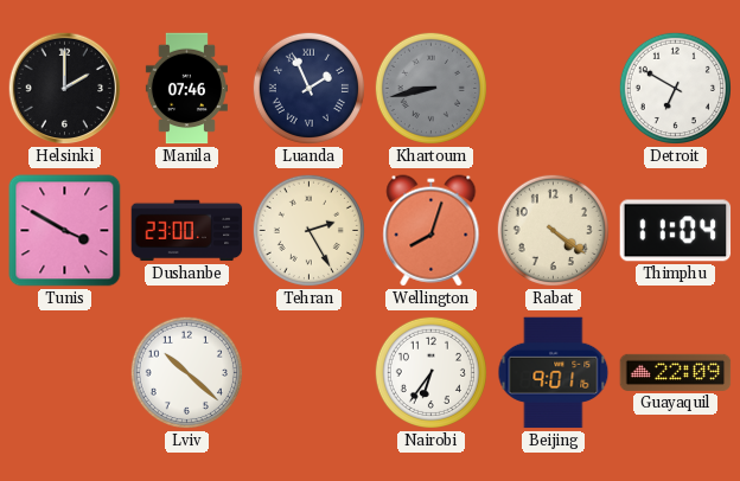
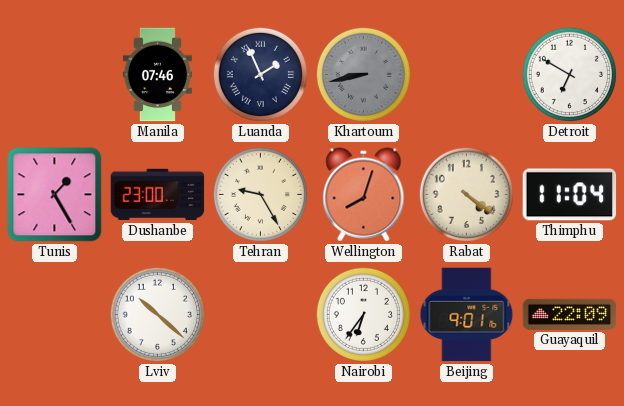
Helsinki: 2:00 -> none (65, 89)
Tunis: 3:50 -> 1:25 (55, 195)
Tehran: 2:25 -> 9:25 (260, 194)
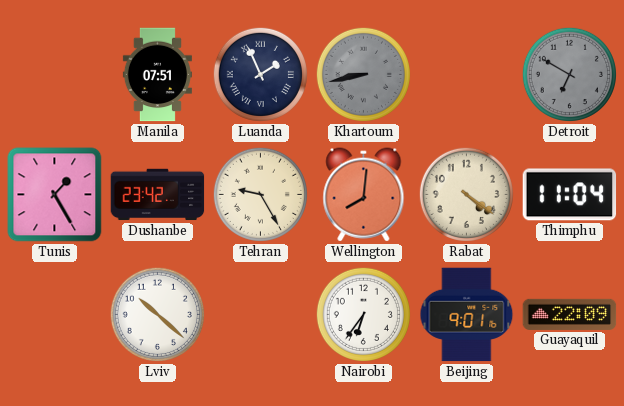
Manila: 07:46 -> 07:51 (157, 75)
Detroit dial: white -> grey (569, 74)
Dushanbe: 23:00 -> 23:42 (158, 195)
Wellington: 8:03 -> 8:01 (364, 195)
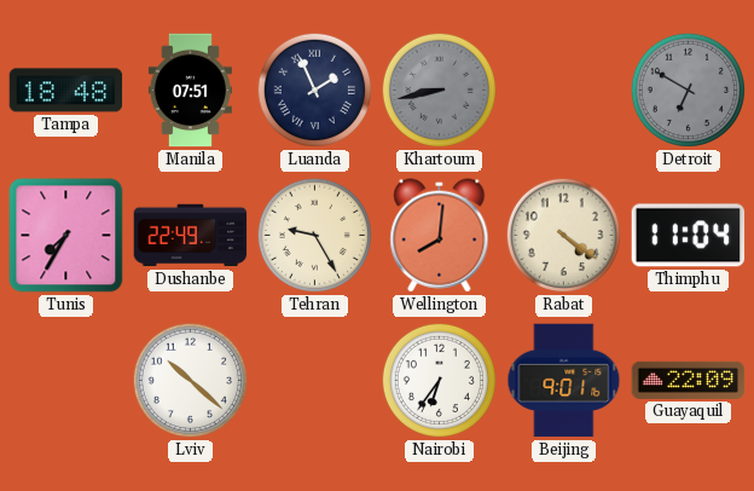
Tampa: none -> 18:48 (66, 91)
Tunis: 1:25 -> 7:35 (66, 236)
Dushanbe: 23:42 -> 22:49 (191, 236)
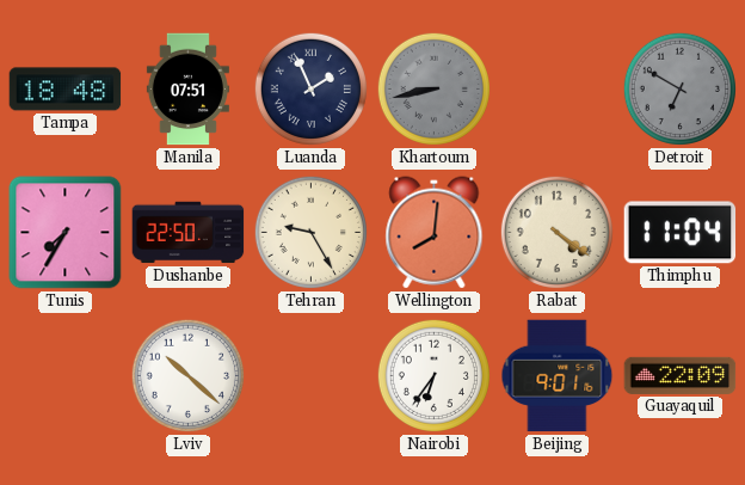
Dushanbe: 22:49 -> 22:50 (189, 233)
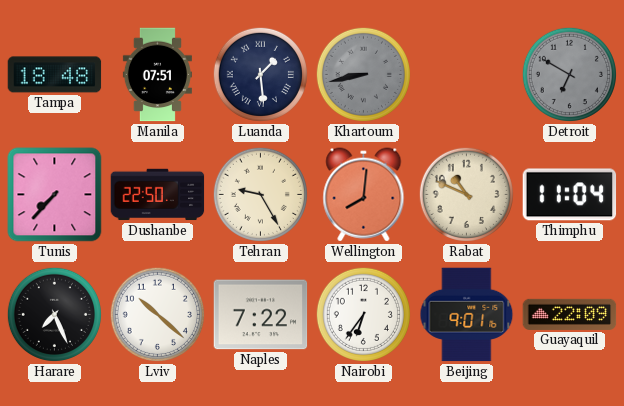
Luanda: 1:56 -> 1:29 (260, 74)
Tunis: 7:35 -> 7:37 (55, 195)
Rabat: 4:21 -> 10:49 (466, 194)
Harare: none -> 7:26 (54, 314)
Naples: none -> 7:22 (261, 315)
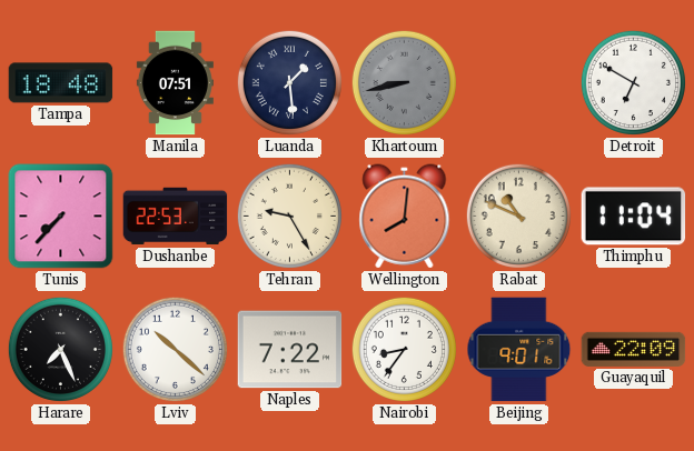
Detroit dial: grey -> white (633, 82)
Dushanbe: 22:50 -> 22:53 (176, 217)
Nairobi: 6:36 -> 8:36 (404, 349)
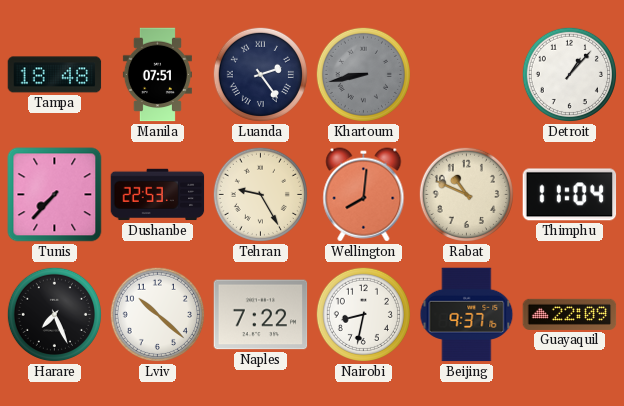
Luanda: 1:29 -> 2:24 (260, 74)
Detroit: 6:50 -> 1:07 (569, 74)
Nairobi: 8:36 -> 8:32 (363, 314)
Beijing: 9:01 -> 9:37 (467, 315)
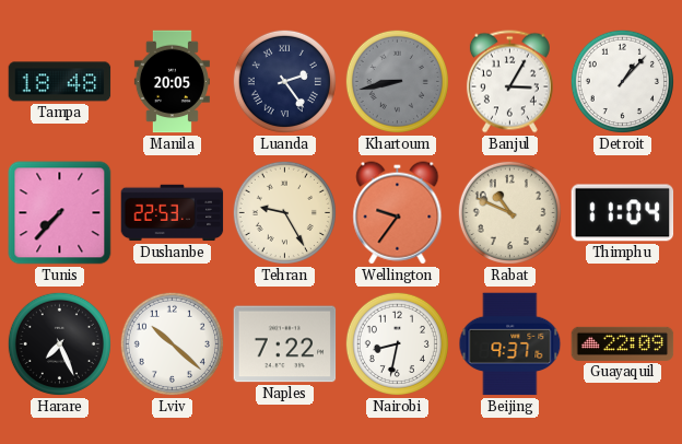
Manila: 07:51 -> 20:05 (172, 82)
Banjul: none -> 3:05 (509, 82)
Wellington: 8:01 -> 9:36 (398, 213)
